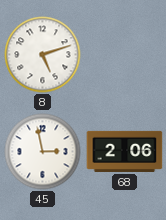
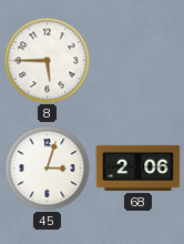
8: 5:12 -> 5:45 (48, 61)
45: 2:58 -> 3:03 (48, 169)
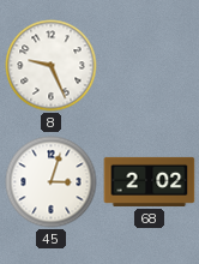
8: 5:45 -> 9:26 (52, 66)
68: 2:06 -> 2:02 (150, 181)
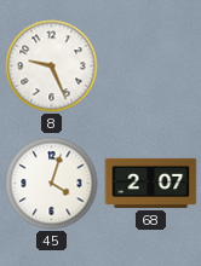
45: 3:03 -> 4:03 (52, 184)
68: 2:02 -> 2:07 (151, 183)
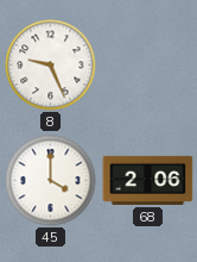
45: 4:03 -> 4:00 (51, 181)
68: 2:07 -> 2:06 (148, 180)
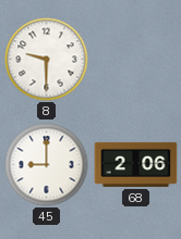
8: 9:26 -> 9:30 (47, 60)
45: 4:00 -> 9:00 (47, 165)
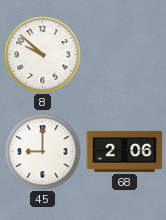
8: 9:30 -> 9:52 (43, 55)
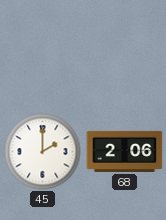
8: 9:52 -> none (43, 55)
45: 9:00 -> 2:00 (43, 152)
